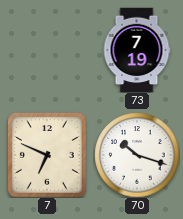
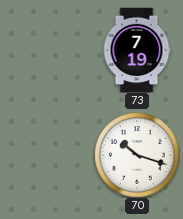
7: 6:49 -> none (47, 155)
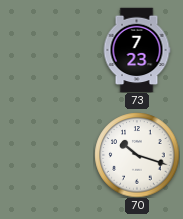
73: 7:19 -> 7:23 (137, 50)
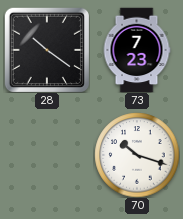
28: none -> 10:21 (47, 50)
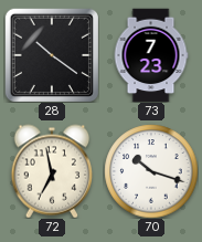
72: none -> 6:58 (52, 171)
